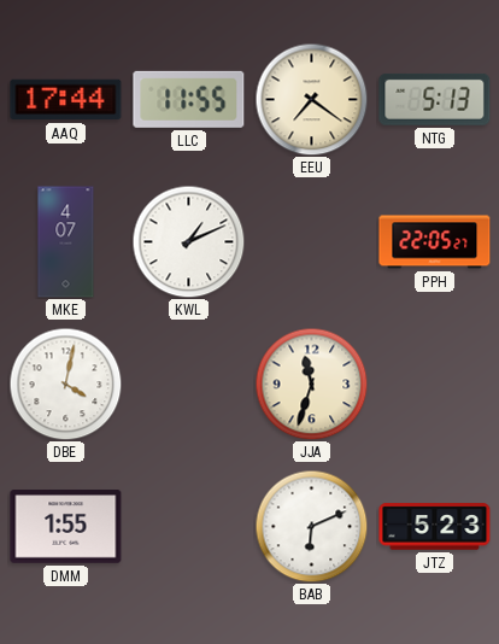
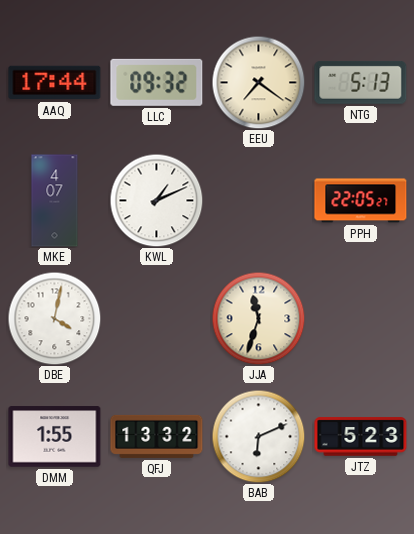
LLC: 11:55 -> 09:32 (157, 82)
QFJ: none -> 13:32 (157, 436)
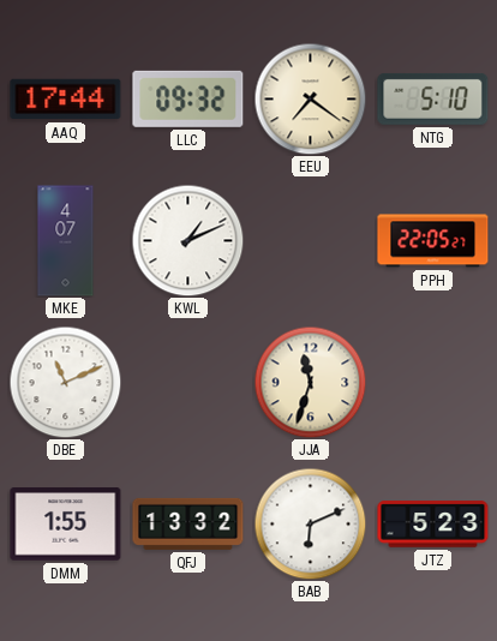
NTG: 5:13 -> 5:10 (433, 98)
DBE: 4:02 -> 11:11 (65, 382)
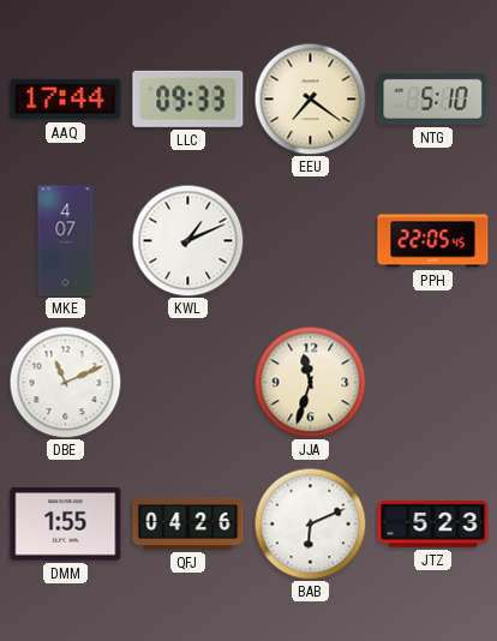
LLC: 09:32 -> 09:33 (188, 98)
PPH: 22:05:27 -> 22:05:45 (433, 241)
QFJ: 13:32 -> 04:26 (188, 523)
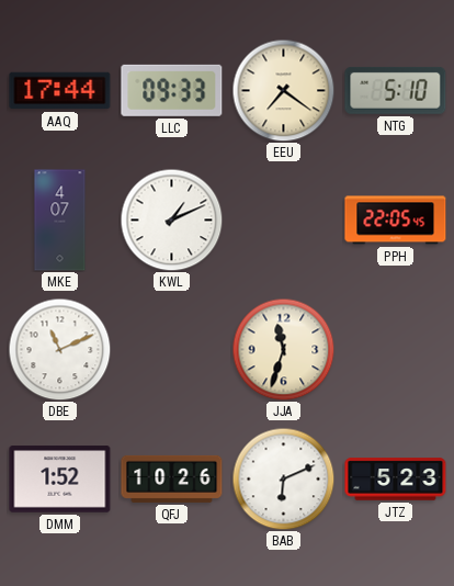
DMM: 1:55 -> 1:52 (60, 480)
QFJ: 04:26 -> 10:26 (172, 478)
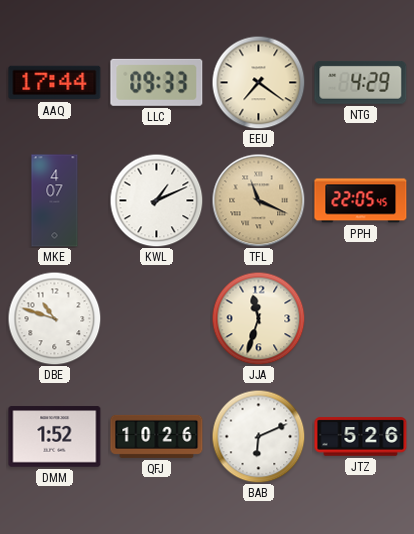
NTG: 5:10 -> 4:29 (361, 82)
TFL: none -> 11:19 (258, 200)
DBE: 11:11 -> 10:48 (54, 318)
JTZ: 5:23 -> 5:26 (361, 437)
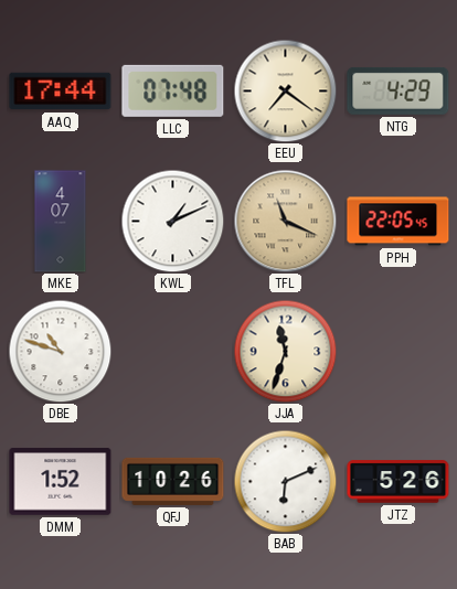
LLC: 09:33 -> 07:48 (173, 90)
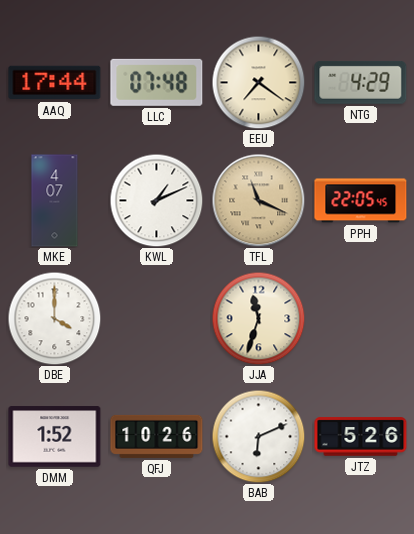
DBE: 10:48 -> 4:00 (54, 318)
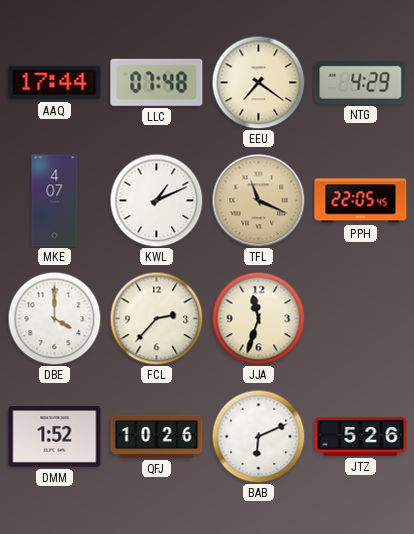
FCL: none -> 2:37 (156, 318)
